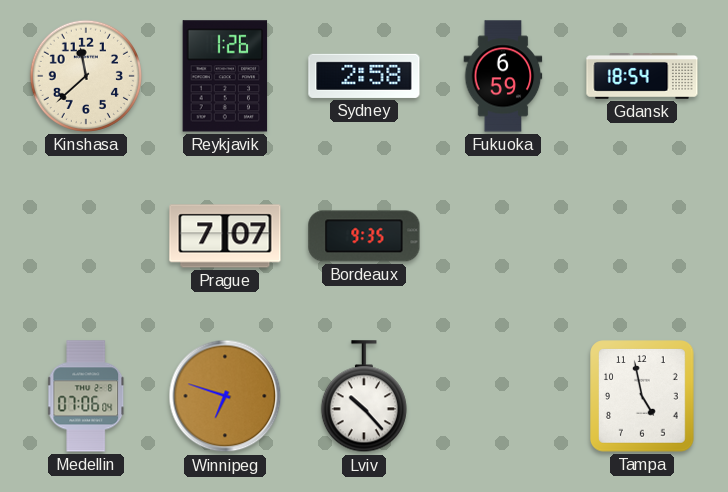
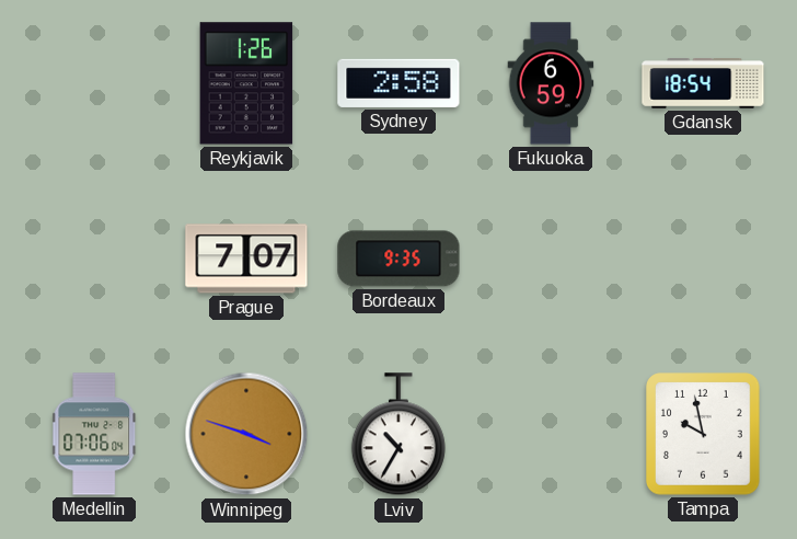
Kinshasa: 11:38 -> none (86, 76)
Winnipeg: 6:48 -> 3:48 (246, 434)
Lviv: 10:23 -> 10:35 (399, 435)
Tampa: 4:58 -> 9:58 (703, 434)
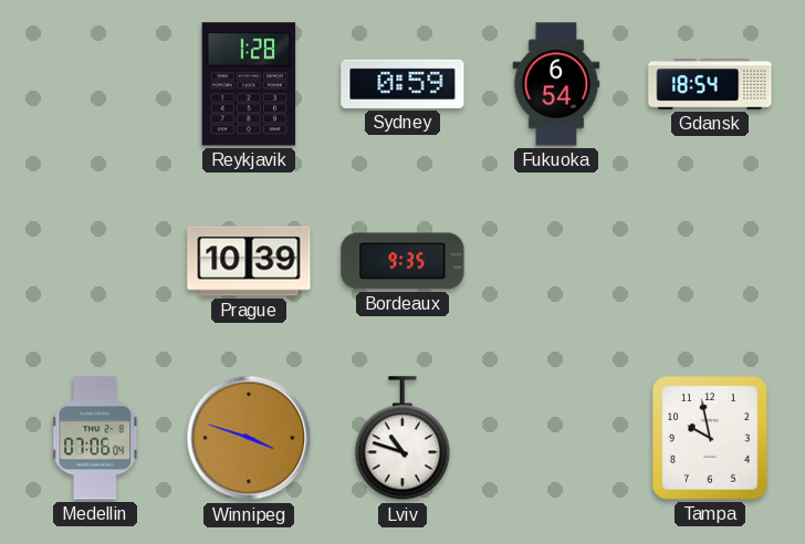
Reykjavik: 1:26 -> 1:28 (249, 84)
Sydney: 2:58 -> 0:59 (402, 84)
Fukuoka: 6:59 -> 6:54 (556, 84)
Prague: 7:07 -> 10:39 (249, 261)
Lviv: 10:35 -> 10:48 (402, 439)
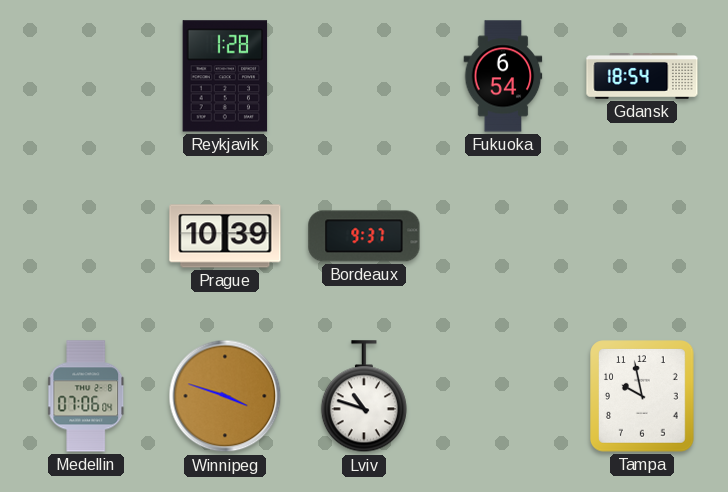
Sydney: 0:59 -> none (402, 84)
Bordeaux: 9:35 -> 9:37 (364, 236)
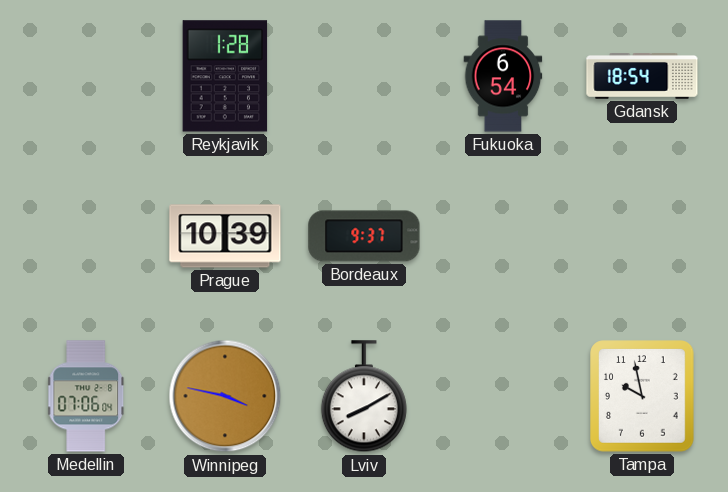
Winnipeg: 3:48 -> 3:47 (225, 396)
Lviv: 10:48 -> 8:10 (364, 397)
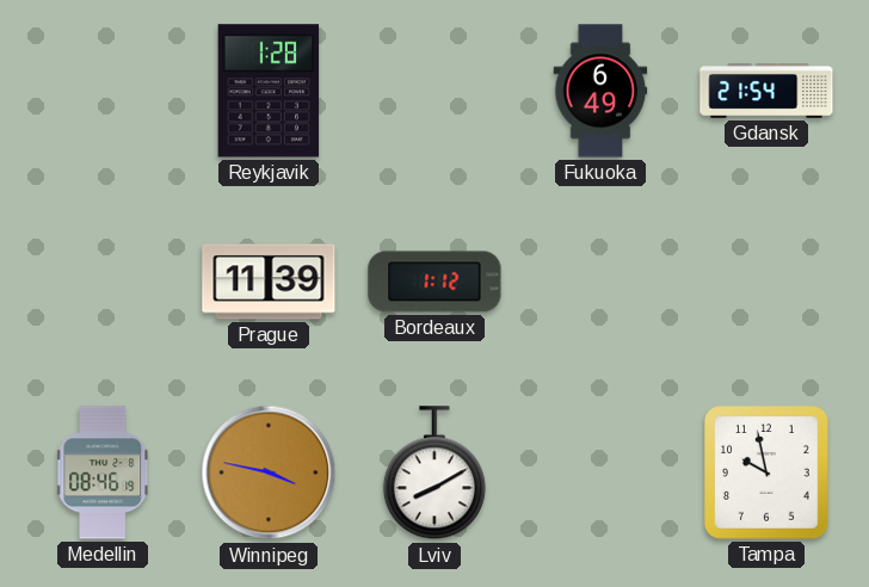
Fukuoka: 6:54 -> 6:49 (600, 91)
Gdansk: 18:54 -> 21:54 (766, 92)
Prague: 10:39 -> 11:39 (269, 282)
Bordeaux: 9:37 -> 1:12 (434, 282)
Medellin: 07:06 -> 08:46 (104, 472)
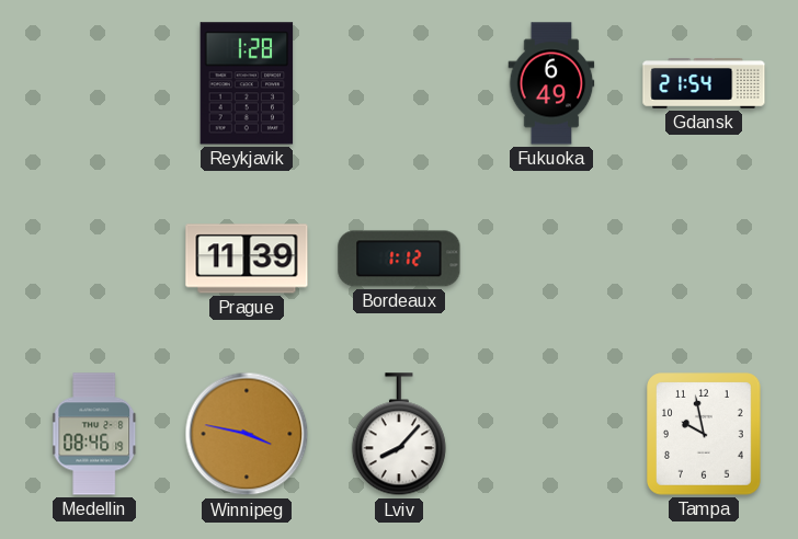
Lviv: 8:10 -> 8:07 (399, 435)
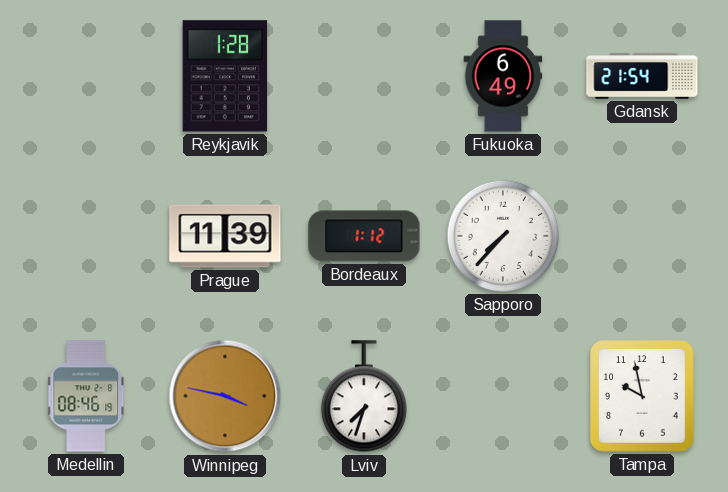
Sapporo: none -> 7:37 (503, 236)
Lviv: 8:07 -> 7:33 (364, 397)
